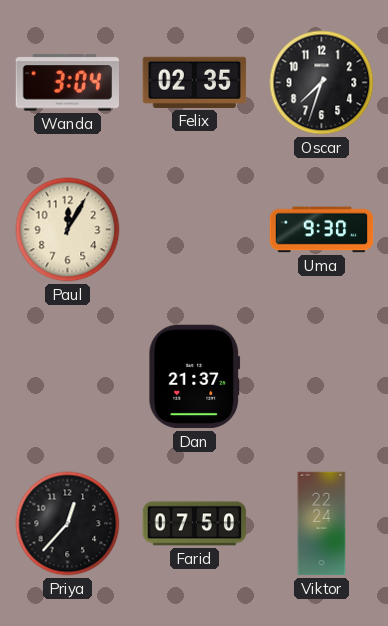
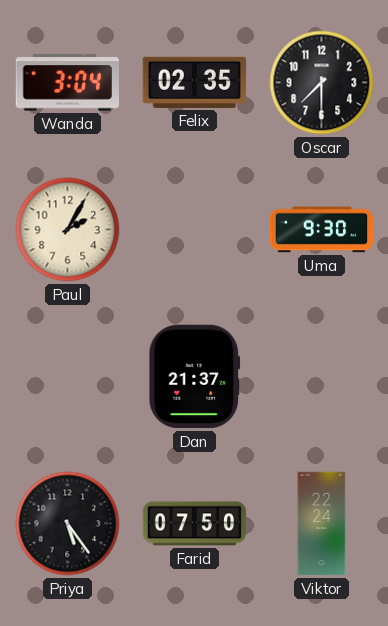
Oscar: 7:33 -> 7:30 (322, 83)
Paul: 12:05 -> 2:05 (68, 230)
Priya: 12:37 -> 5:24 (68, 524)
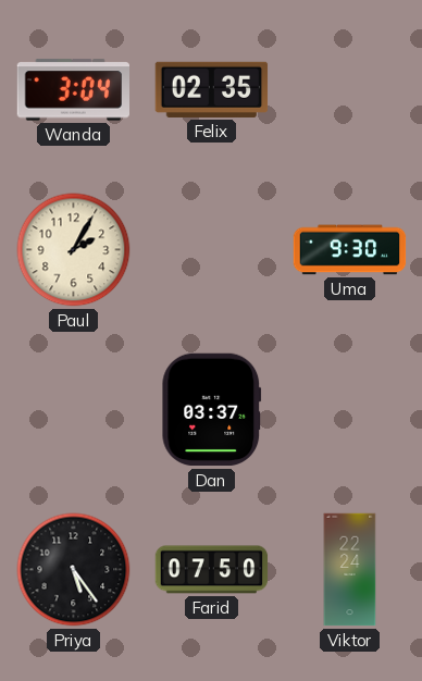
Oscar: 7:30 -> none (322, 83)
Dan: 21:37 -> 03:37 (212, 410)
